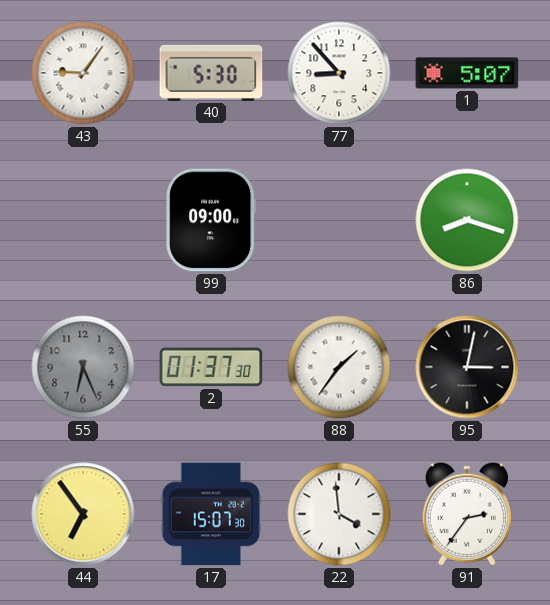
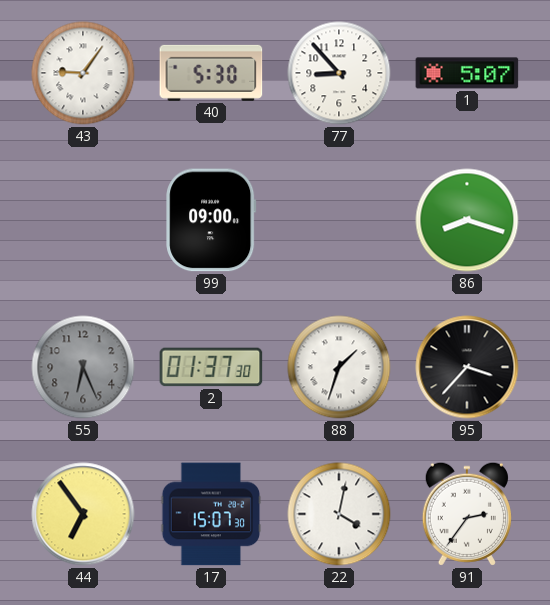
88: 1:36 -> 1:33 (339, 367)
95: 3:02 -> 3:37 (467, 367)
22: 3:59 -> 4:02 (339, 514)
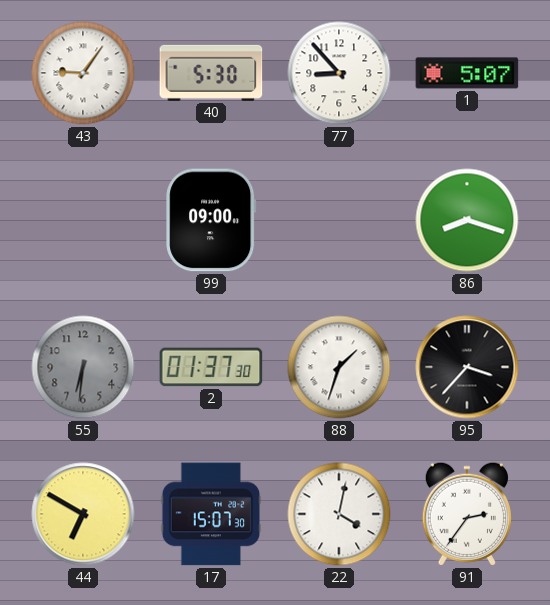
55: 6:26 -> 6:31 (83, 367)
44: 6:54 -> 6:50 (83, 514)
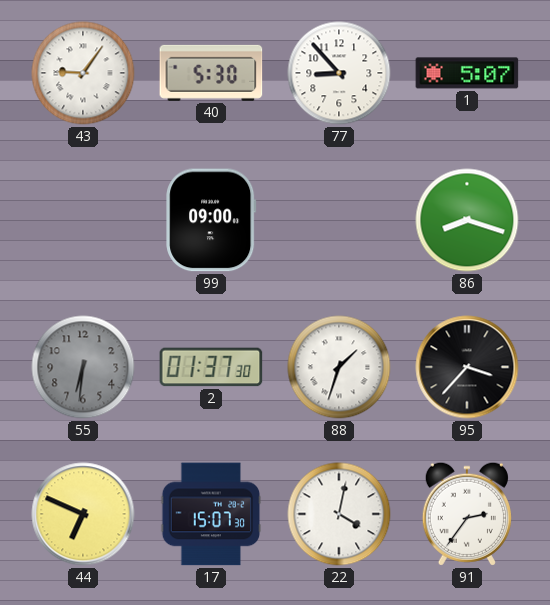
44: 6:50 -> 6:49 (83, 514)
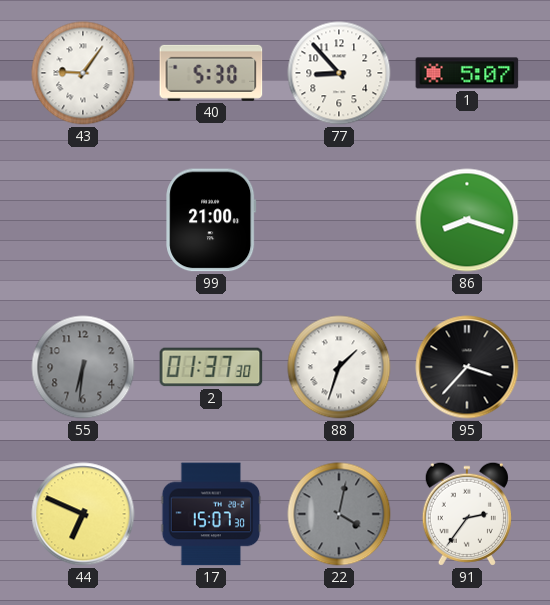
99: 09:00 -> 21:00 (211, 220)
22 dial: white -> grey (339, 514)
